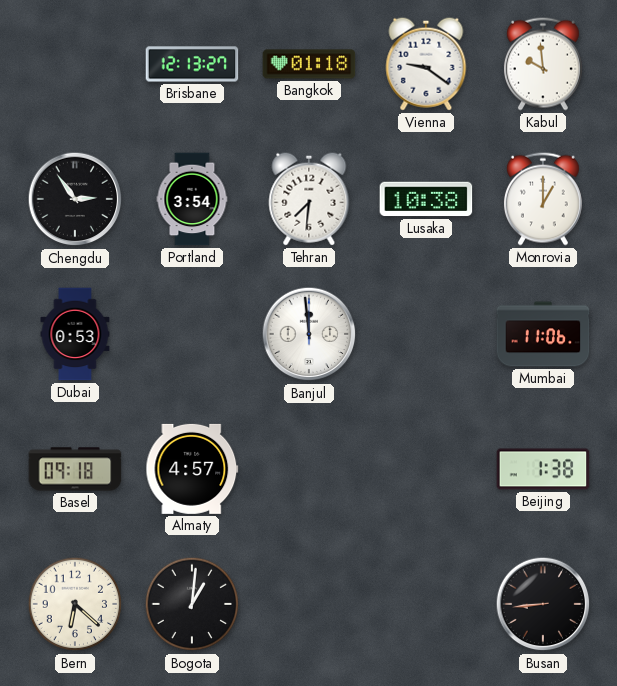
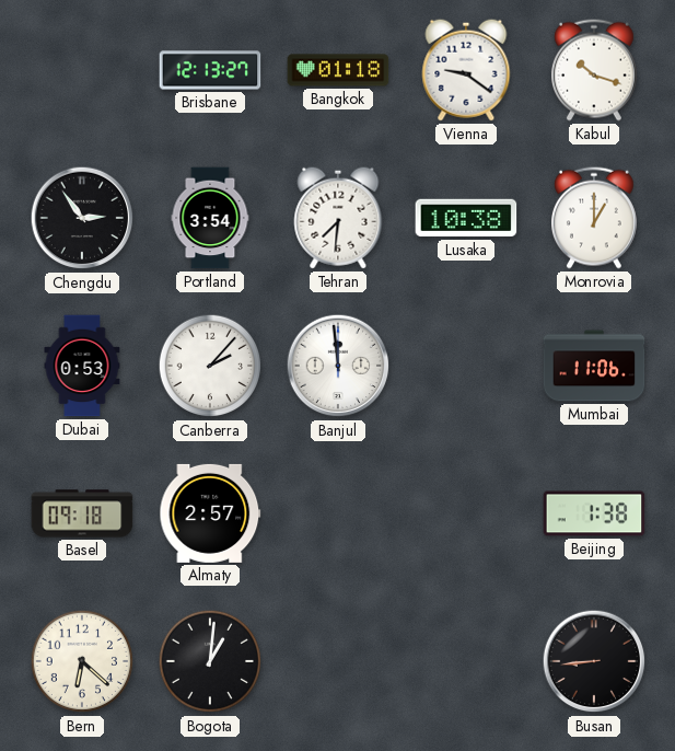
Kabul: 9:59 -> 10:18 (594, 70)
Canberra: none -> 2:07 (210, 366)
Almaty: 4:57 -> 2:57 (210, 513)
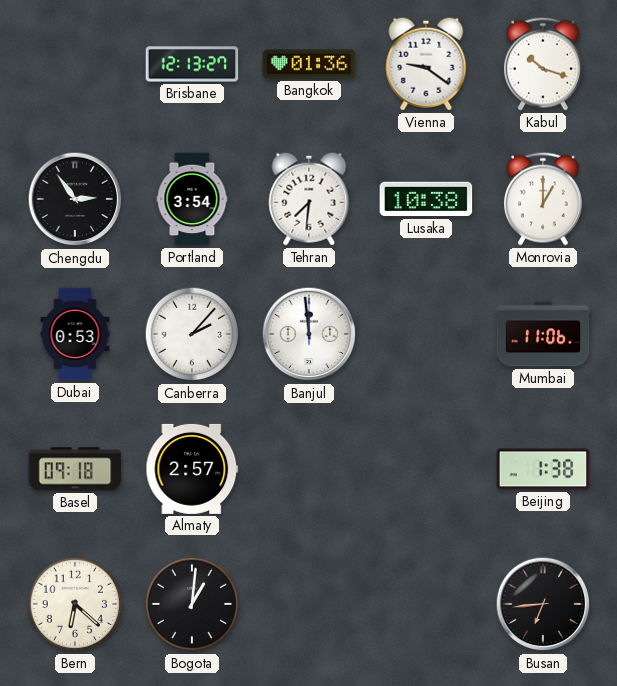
Bangkok: 01:18 -> 01:36 (309, 64)
Busan: 8:44 -> 6:44 (543, 604)
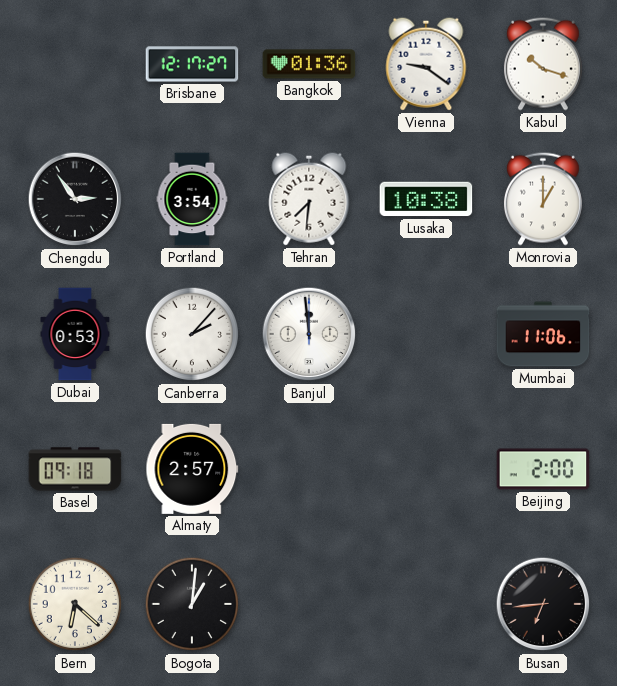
Brisbane: 12:13 -> 12:17 (192, 64)
Beijing: 1:38 -> 2:00 (543, 469)
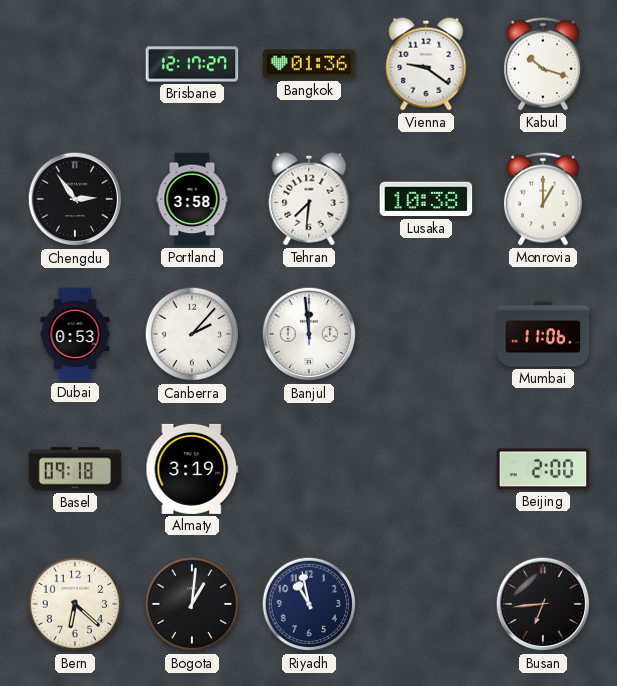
Portland: 3:54 -> 3:58 (192, 199)
Almaty: 2:57 -> 3:19 (192, 469)
Riyadh: none -> 10:58 (309, 604)
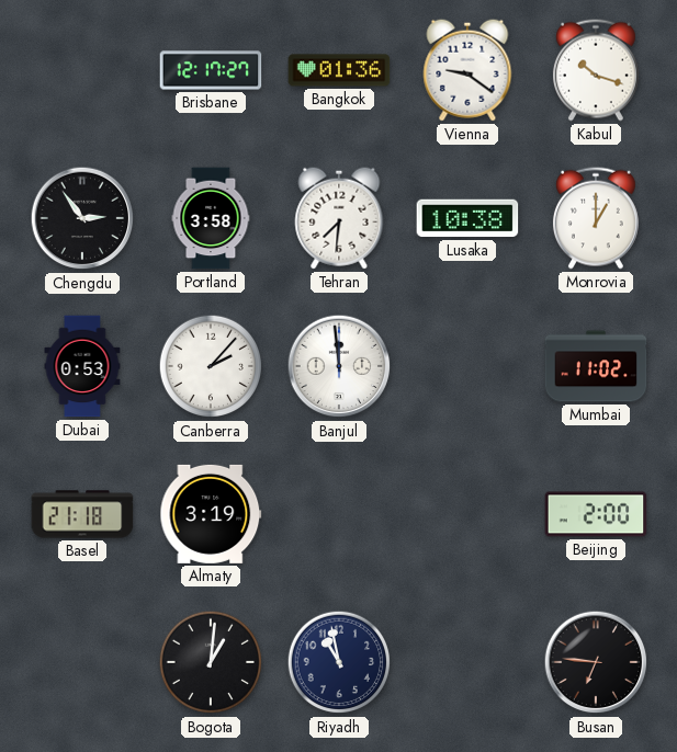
Mumbai: 11:06 -> 11:02 (596, 366)
Basel: 09:18 -> 21:18 (82, 514)
Bern: 6:22 -> none (75, 604)
Busan: 6:44 -> 6:46 (596, 662)
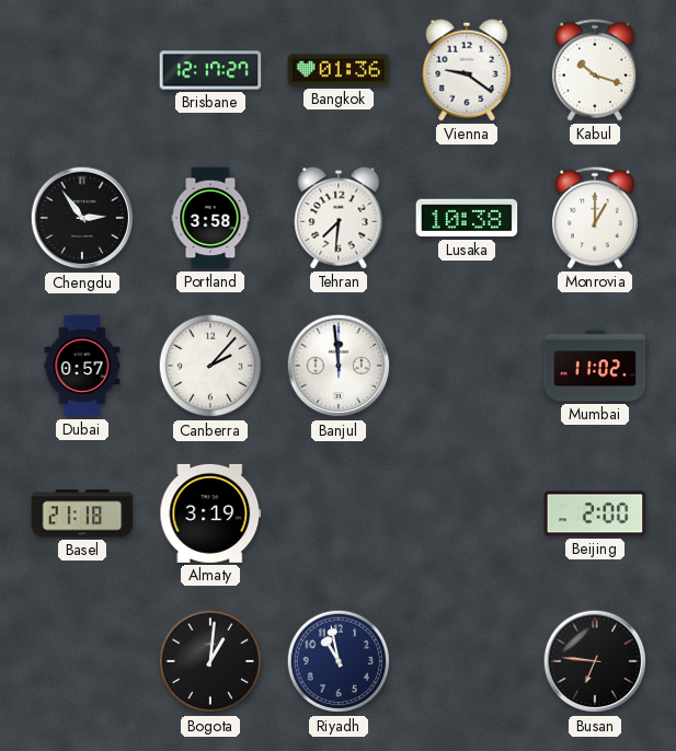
Dubai: 0:53 -> 0:57 (82, 366)
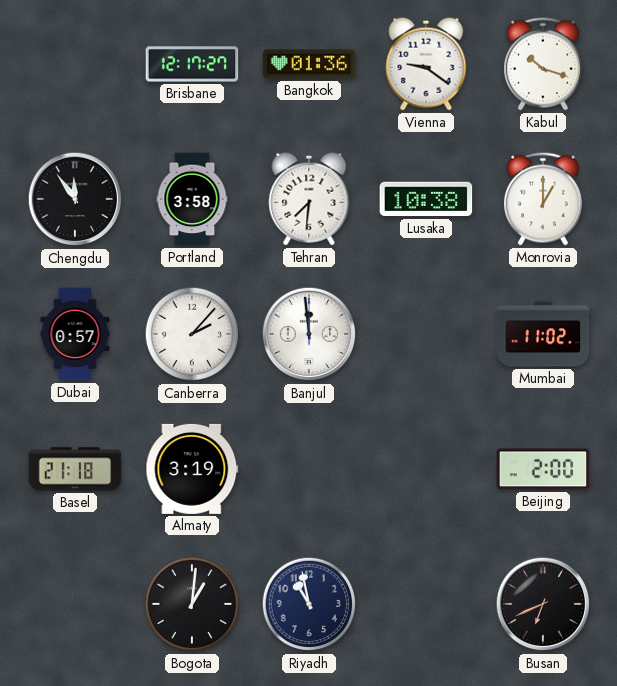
Chengdu: 2:54 -> 11:54 (75, 199)
Busan: 6:46 -> 6:41 (543, 604)
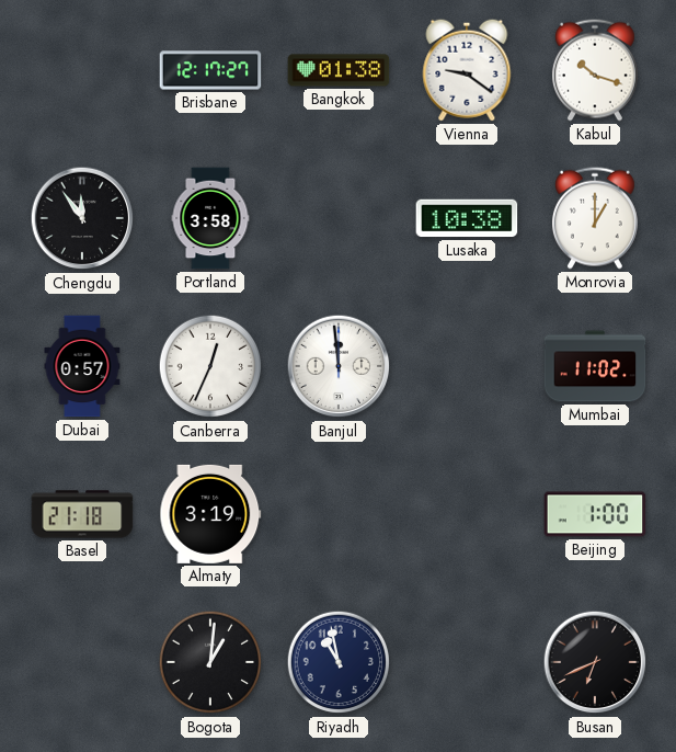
Bangkok: 01:36 -> 01:38 (339, 70)
Tehran: 7:31 -> none (309, 199)
Canberra: 2:07 -> 12:34 (210, 366)
Beijing: 2:00 -> 1:00 (595, 514)
